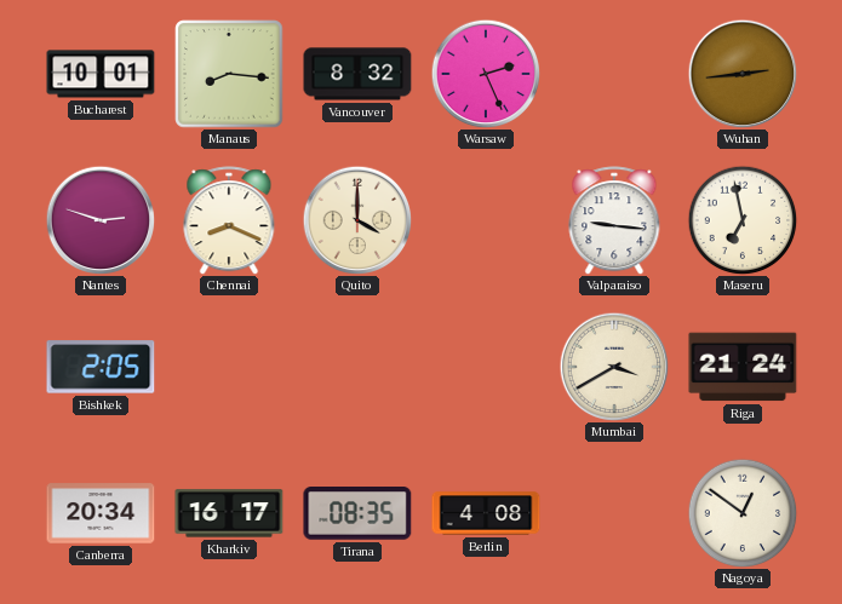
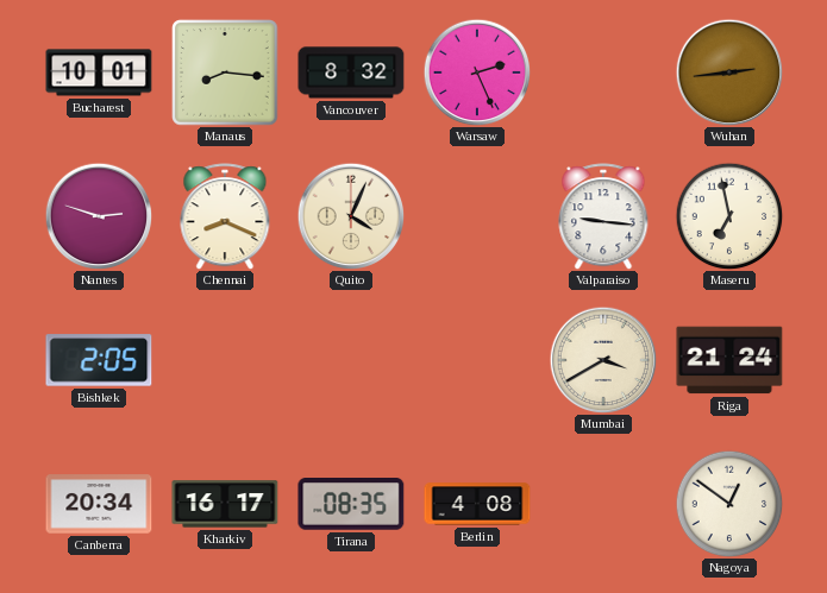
Quito: 4:00 -> 4:04 (351, 216)
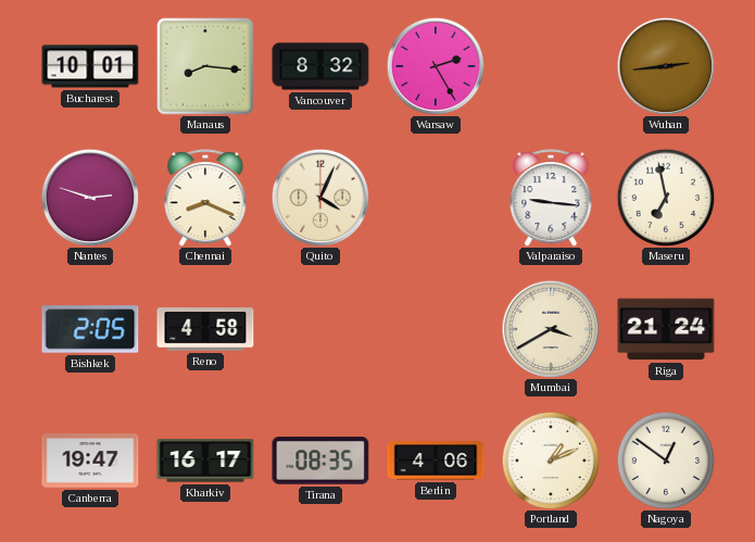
Warsaw: 2:26 -> 2:25 (436, 66)
Reno: none -> 4:58 (205, 329)
Canberra: 20:34 -> 19:47 (90, 461)
Berlin: 4:08 -> 4:06 (436, 461)
Portland: none -> 1:11 (551, 461)
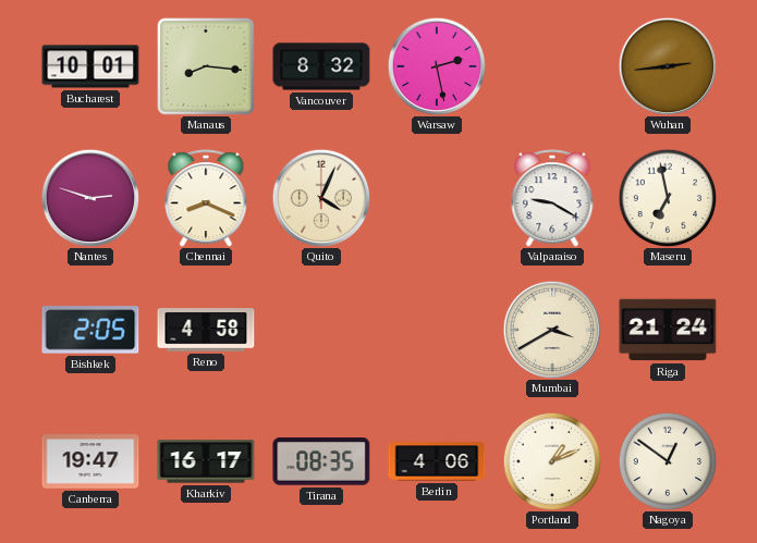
Warsaw: 2:25 -> 2:28 (437, 66)
Valparaiso: 9:16 -> 9:20 (552, 198)
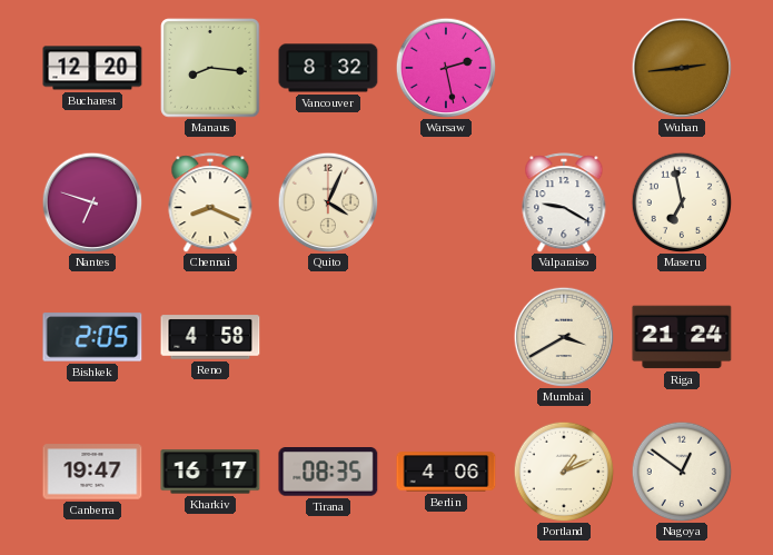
Bucharest: 10:01 -> 12:20 (92, 68)
Nantes: 2:48 -> 6:48 (92, 202)
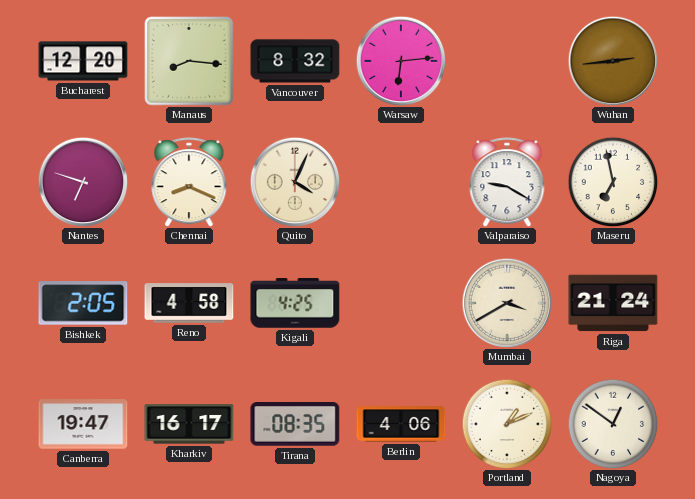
Warsaw: 2:28 -> 6:14 (401, 61)
Kigali: none -> 4:25 (295, 303)
